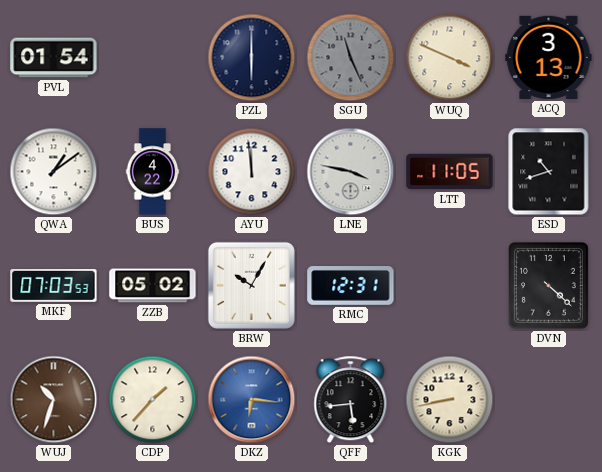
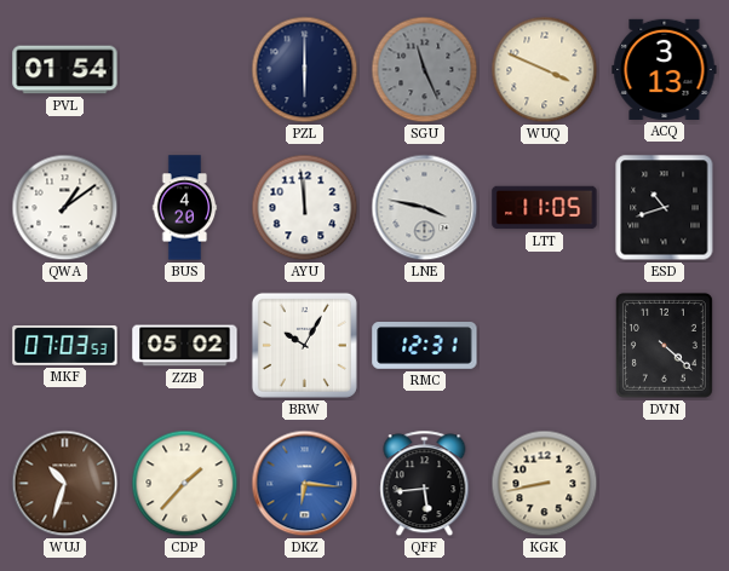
BUS: 4:22 -> 4:20 (185, 208)
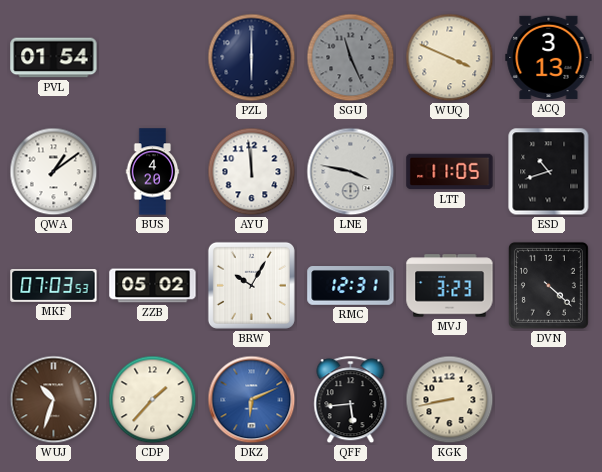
MVJ: none -> 3:23 (450, 286)
DKZ: 6:16 -> 6:11 (252, 400)
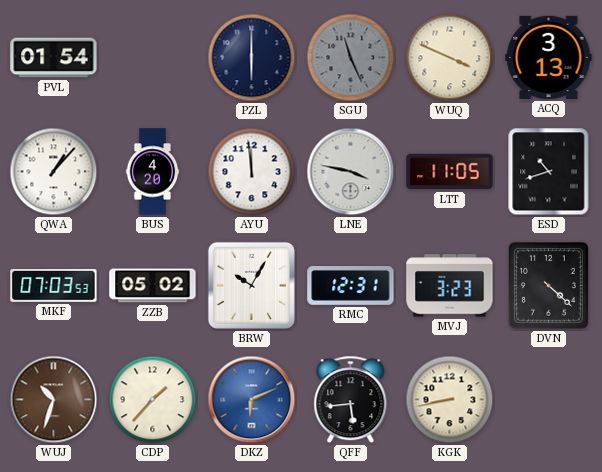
QWA: 1:09 -> 1:07 (54, 172)
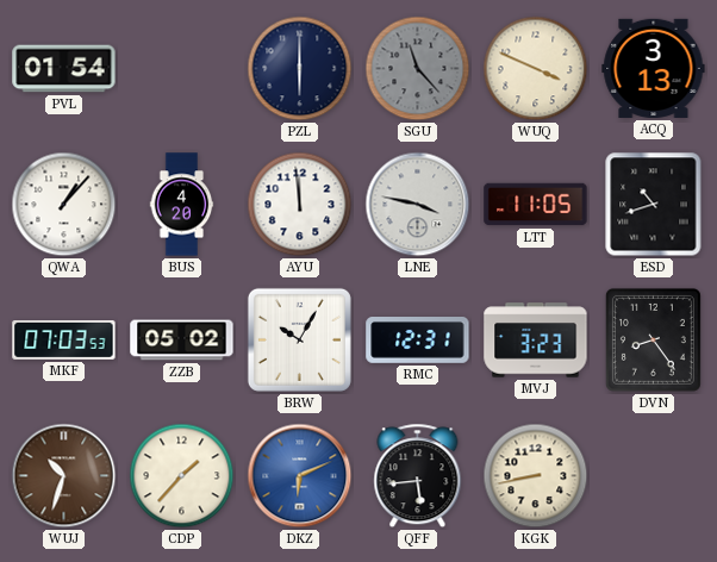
SGU: 11:26 -> 11:23 (418, 69)
DVN: 4:22 -> 8:24 (653, 339)
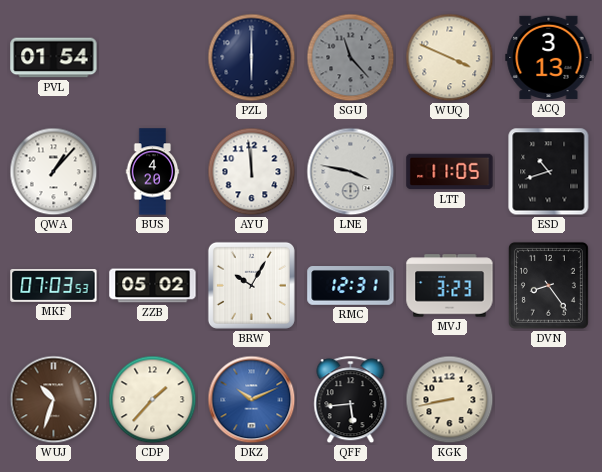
DKZ: 6:11 -> 10:11 (252, 400)
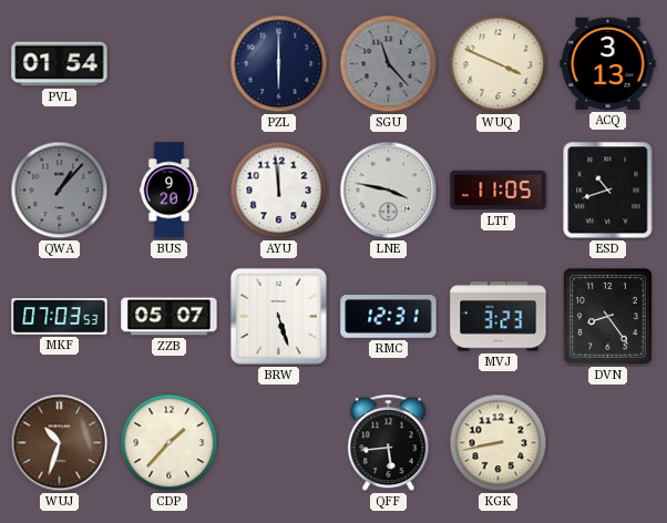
QWA dial: white -> grey (60, 191)
BUS: 4:20 -> 9:20 (170, 191)
ZZB: 05:02 -> 05:07 (170, 317)
BRW: 10:05 -> 5:27 (278, 316)
DKZ: 10:11 -> none (252, 400)
